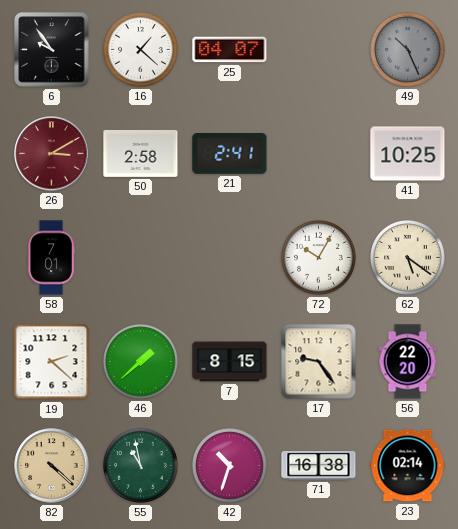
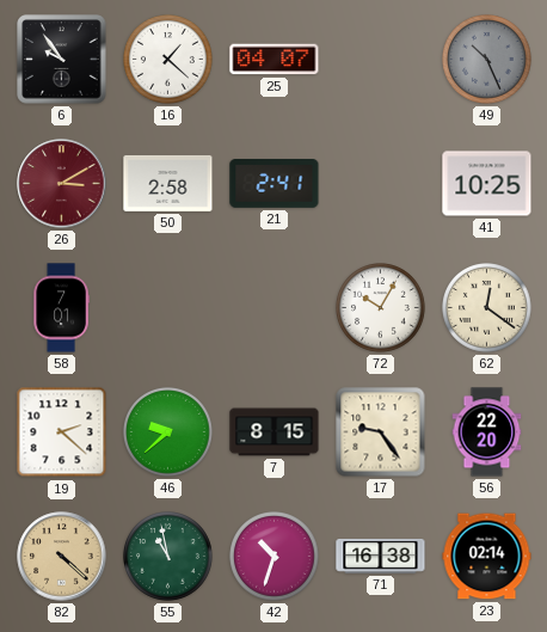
62: 5:21 -> 12:21 (487, 308)
46: 1:38 -> 9:38 (168, 432)
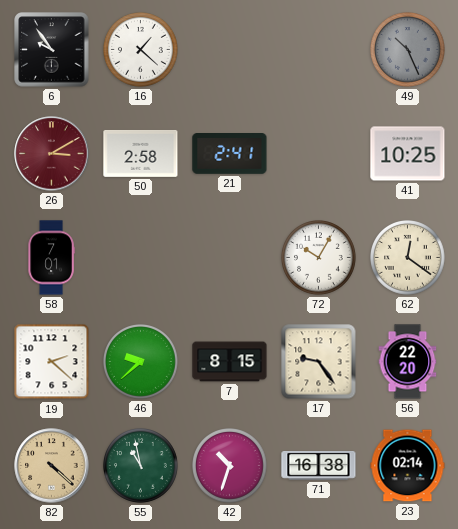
25: 04:07 -> none (275, 60)
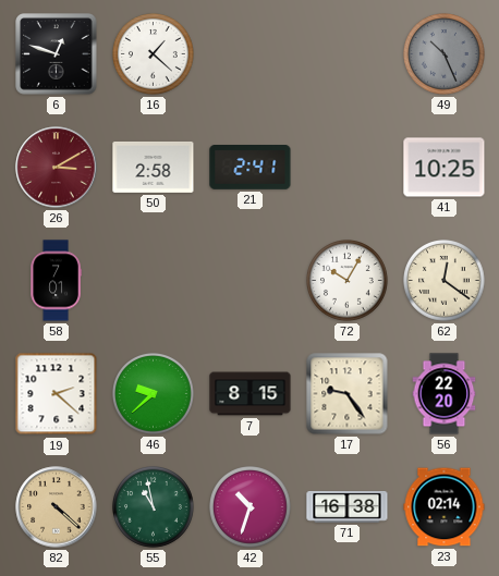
6: 9:54 -> 12:48 (57, 54)
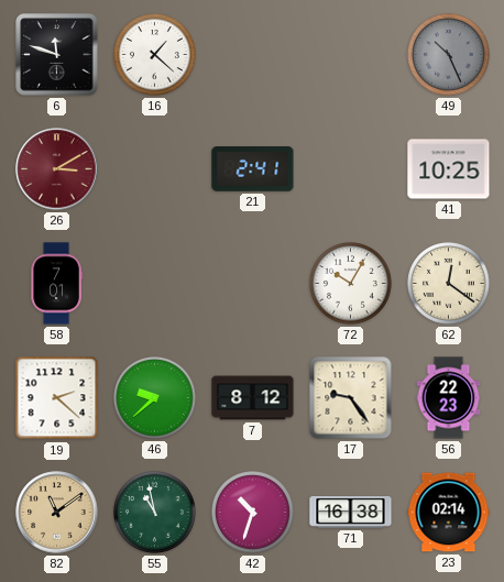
6: 12:48 -> 11:48 (57, 55)
50: 2:58 -> none (154, 167)
7: 8:15 -> 8:12 (253, 398)
56: 22:20 -> 22:23 (449, 398)
82: 4:22 -> 11:09 (57, 513)
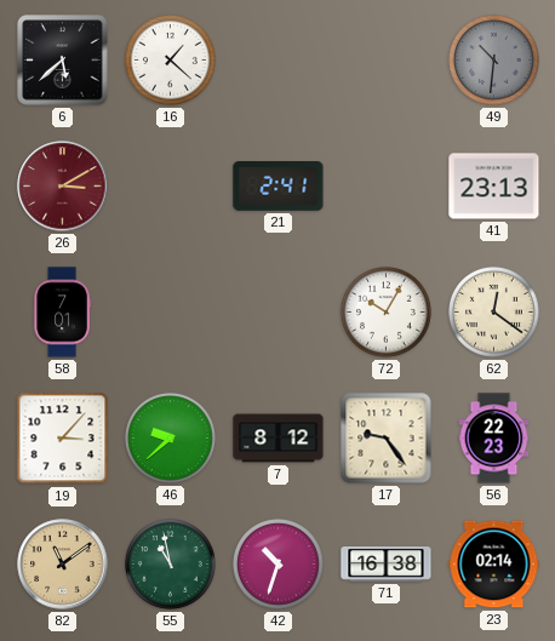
6: 11:48 -> 5:38 (63, 61)
49: 10:26 -> 10:31 (494, 61)
41: 10:25 -> 23:13 (494, 187)
19: 2:22 -> 3:07 (63, 439)
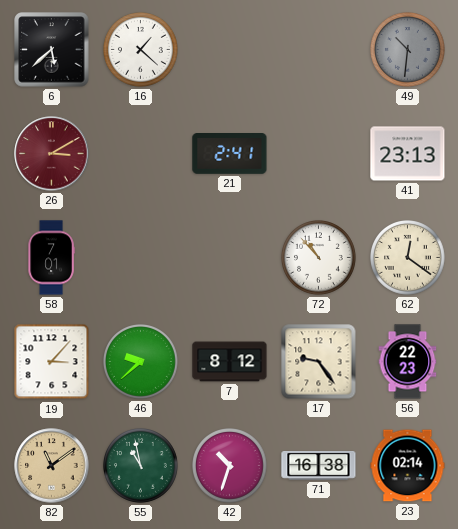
72: 10:05 -> 10:53 (319, 258)
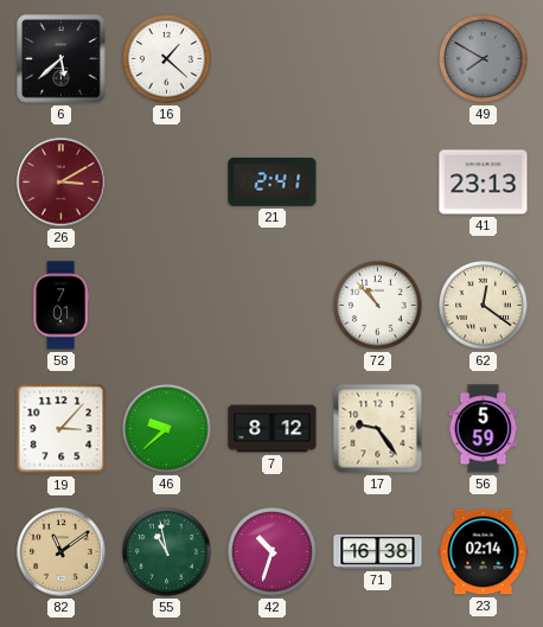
49: 10:31 -> 7:50 (484, 59)
56: 22:23 -> 5:59 (484, 429)
